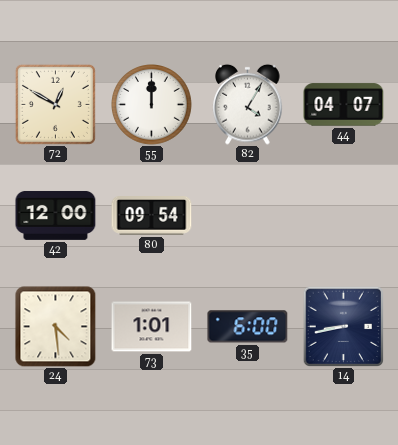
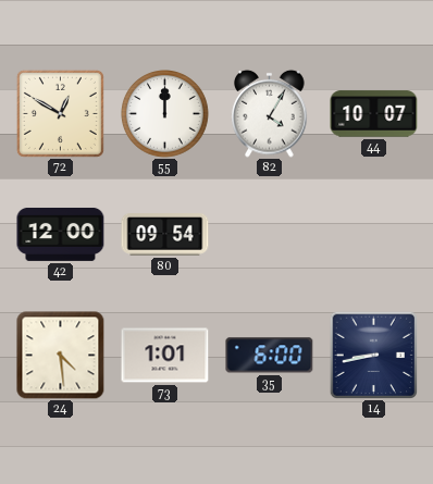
44: 04:07 -> 10:07 (374, 114)
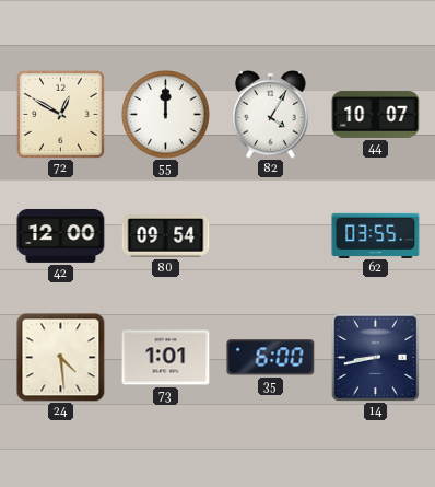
62: none -> 03:55 (376, 235)
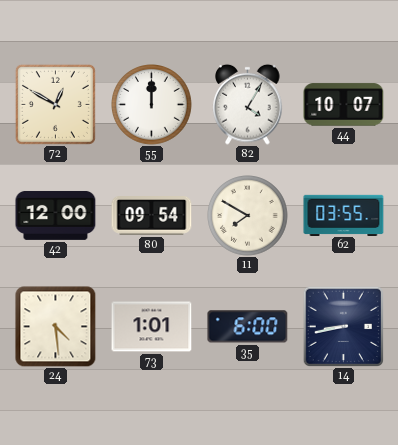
11: none -> 7:50 (248, 216)
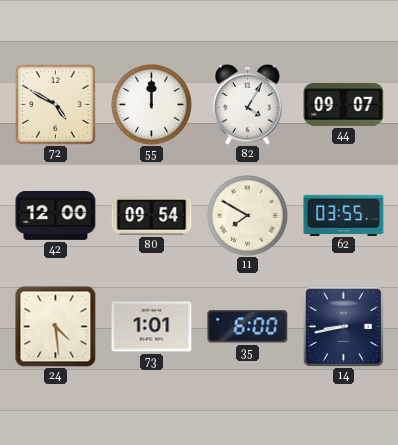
72: 12:50 -> 4:50 (55, 104)
44: 10:07 -> 09:07 (344, 105)
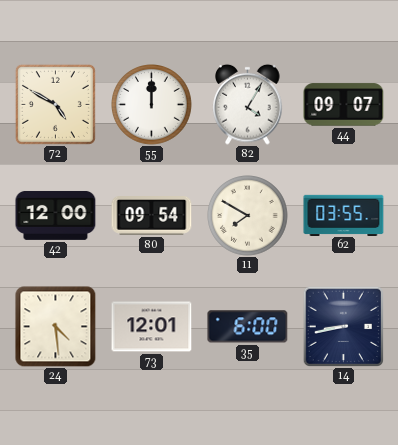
73: 1:01 -> 12:01 (152, 327)
